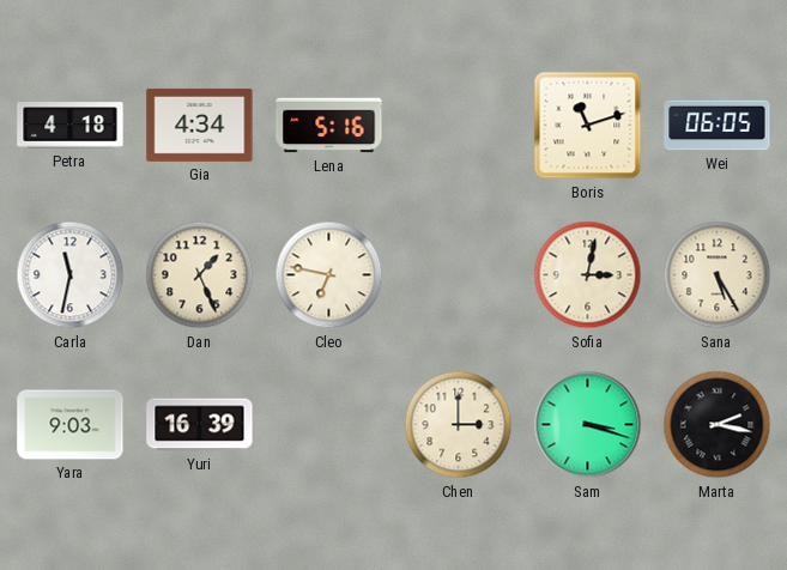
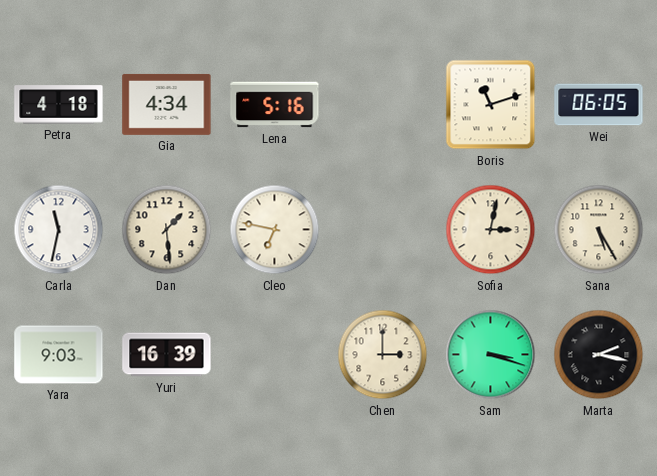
Dan: 1:26 -> 1:29 (167, 230)
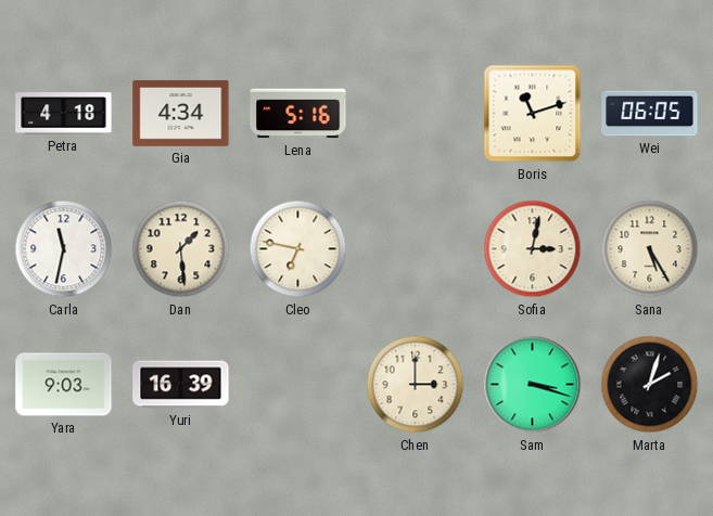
Marta: 2:17 -> 2:03 (650, 385)
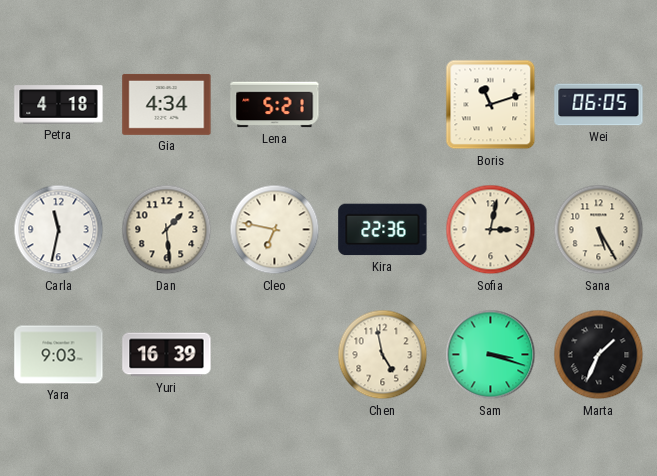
Lena: 5:16 -> 5:21 (275, 105)
Kira: none -> 22:36 (383, 230)
Chen: 3:00 -> 4:58 (383, 355)
Marta: 2:03 -> 1:34 (599, 355)
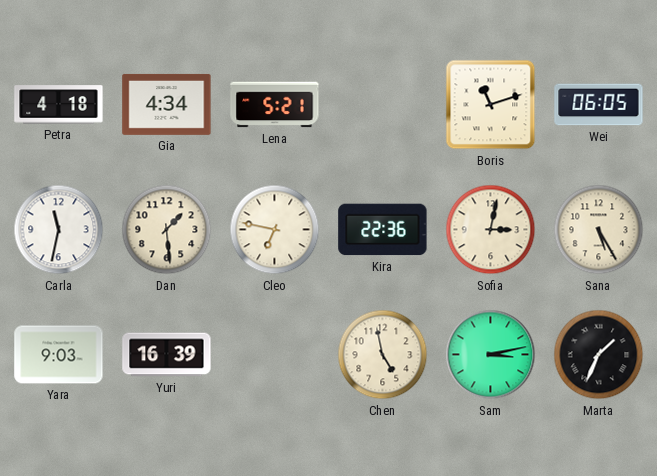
Sam: 3:18 -> 3:13 (491, 355)
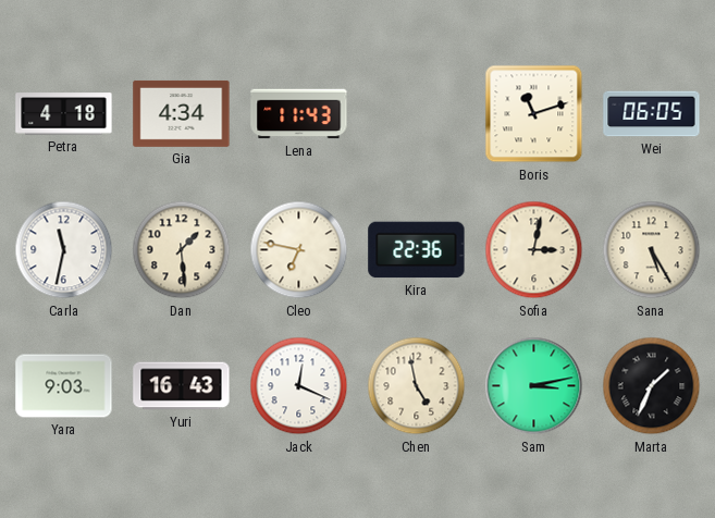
Lena: 5:21 -> 11:43 (299, 114)
Yuri: 16:39 -> 16:43 (182, 386)
Jack: none -> 12:19 (299, 386)
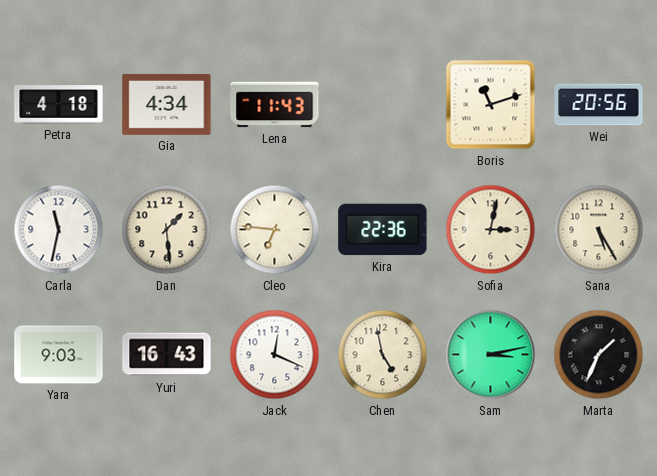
Wei: 06:05 -> 20:56 (599, 105)
Cleo: 6:47 -> 6:46 (275, 230)
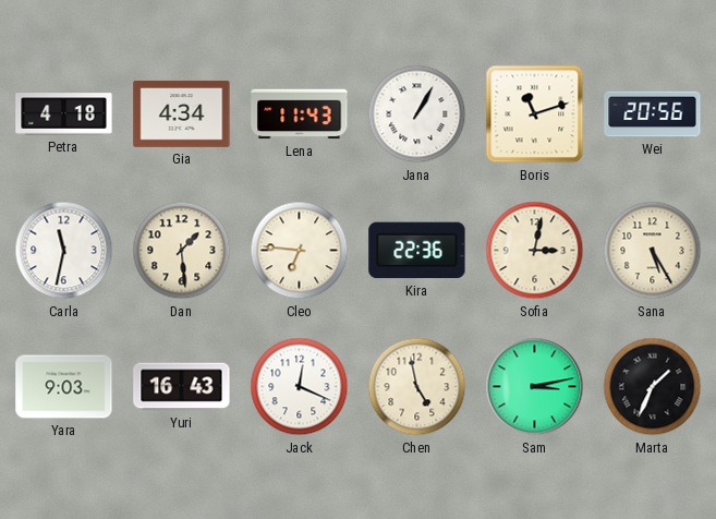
Jana: none -> 1:05 (417, 114)
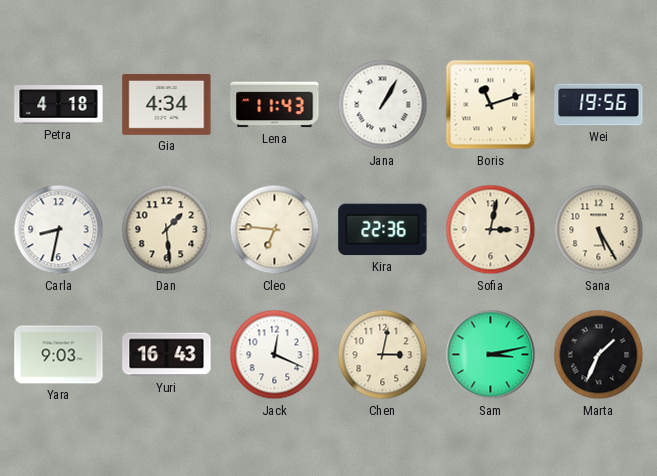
Wei: 20:56 -> 19:56 (599, 105)
Carla: 11:32 -> 8:32 (59, 230)
Chen: 4:58 -> 3:02 (383, 355)
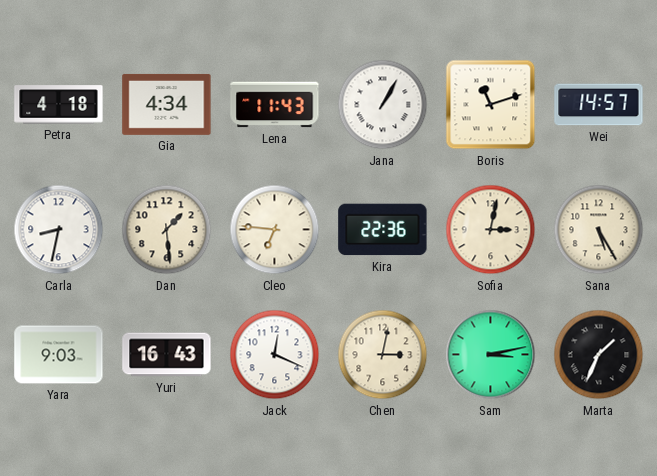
Wei: 19:56 -> 14:57 (599, 105)
